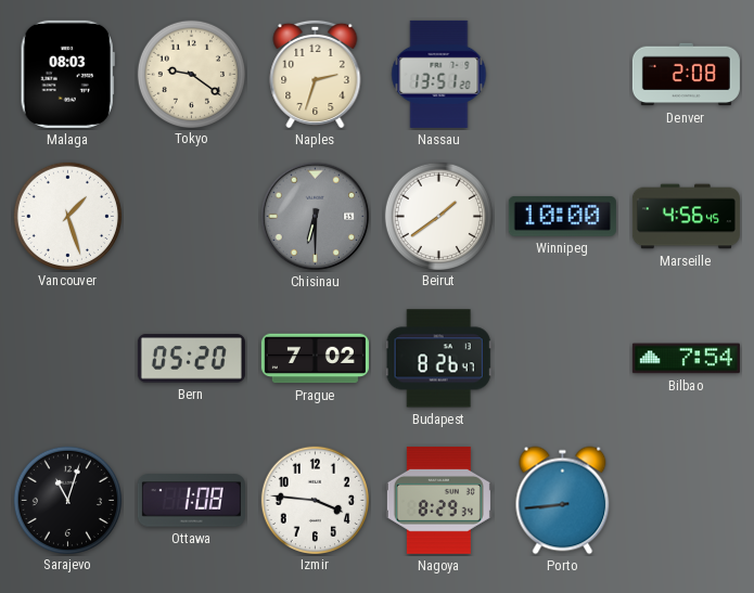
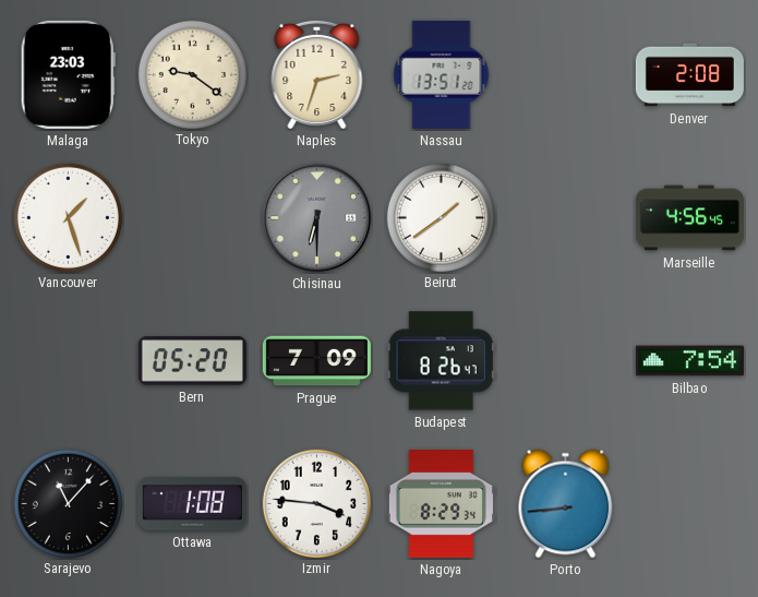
Malaga: 08:03 -> 23:03 (68, 74)
Winnipeg: 10:00 -> none (562, 216)
Prague: 7:02 -> 7:09 (316, 361)
Sarajevo: 11:03 -> 11:07 (68, 503)
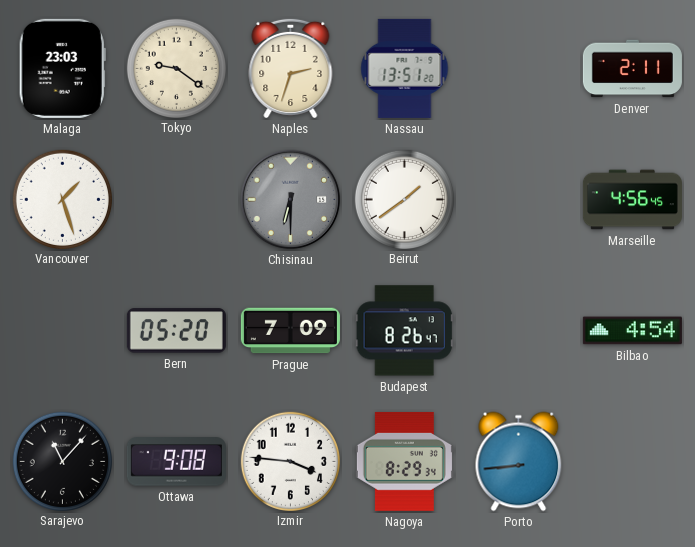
Denver: 2:08 -> 2:11 (632, 69)
Bilbao: 7:54 -> 4:54 (632, 331)
Ottawa: 1:08 -> 9:08 (176, 462)
